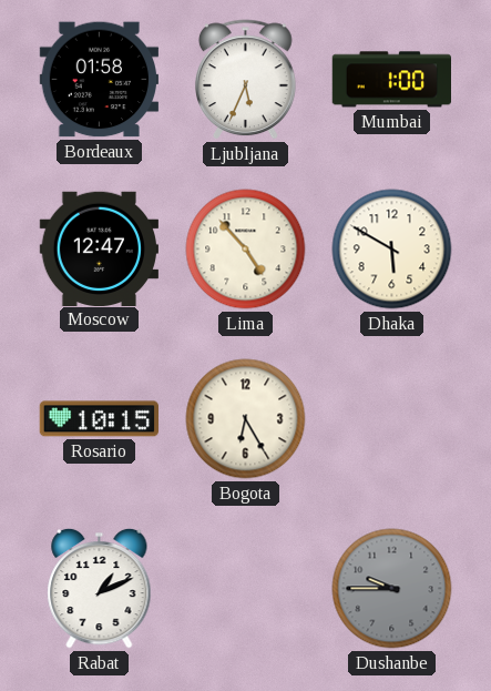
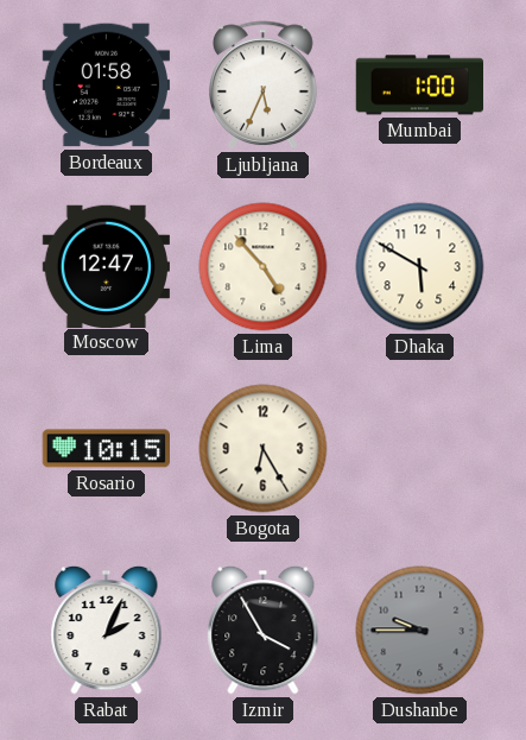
Rabat: 1:11 -> 2:04 (107, 630)
Izmir: none -> 3:55 (264, 630)
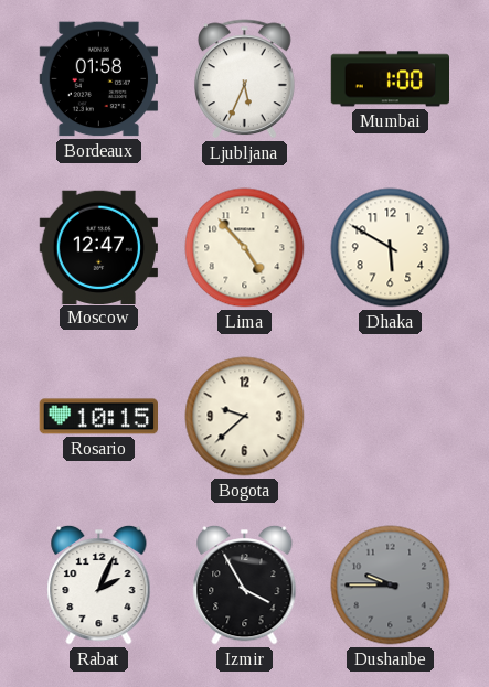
Bogota: 6:25 -> 9:38 (245, 417)
